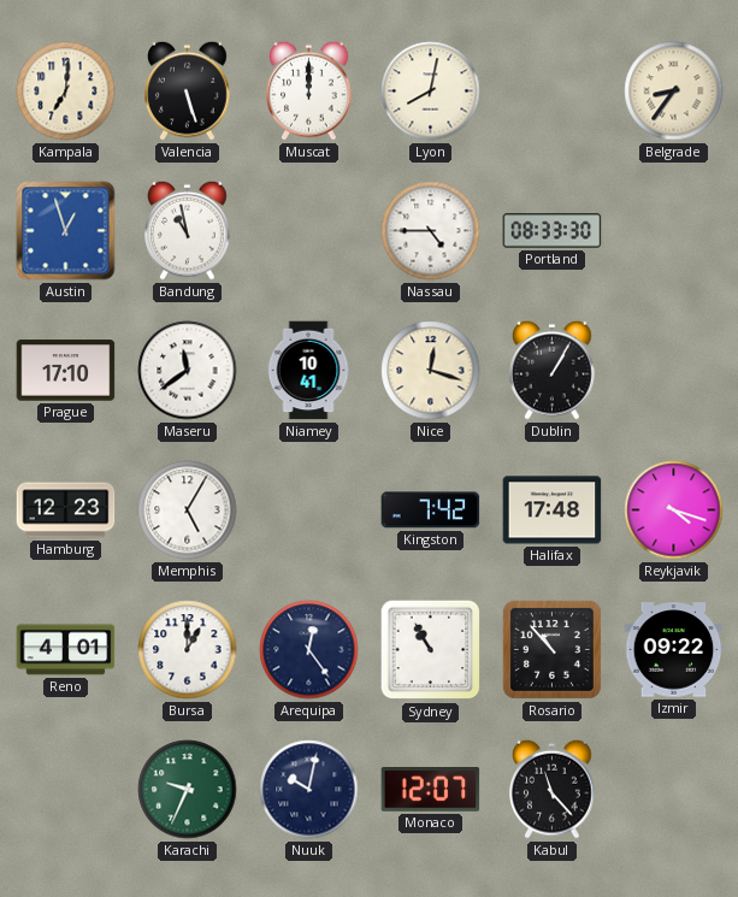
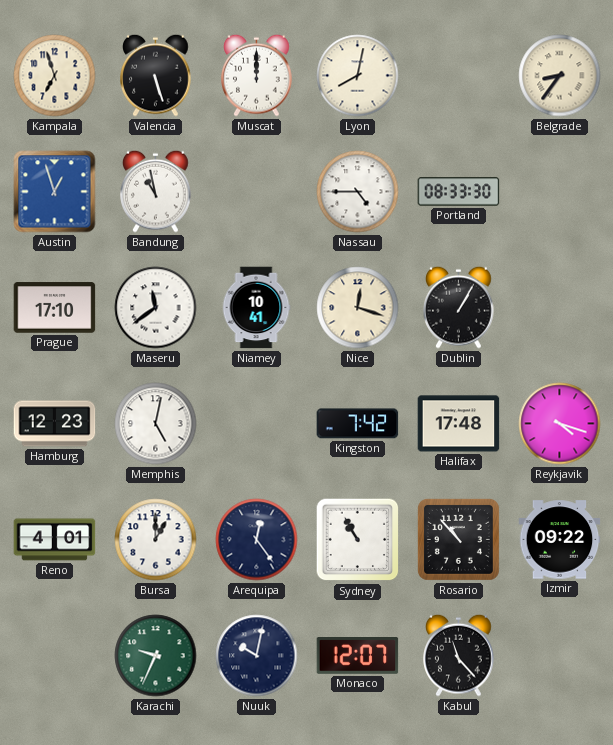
Kampala: 7:01 -> 6:57 (55, 76)
Memphis: 5:05 -> 5:02 (156, 424)
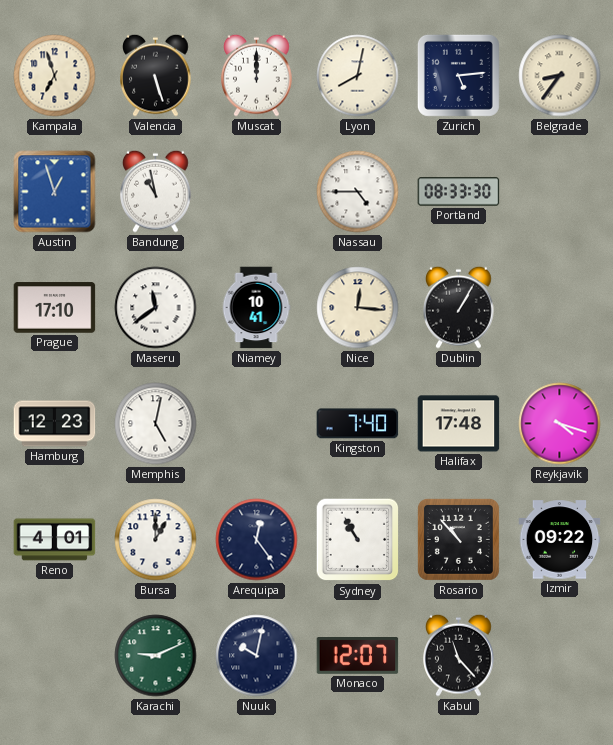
Zurich: none -> 5:14 (458, 75)
Nice: 12:18 -> 12:16 (358, 308)
Kingston: 7:42 -> 7:40 (358, 424)
Karachi: 9:34 -> 9:11 (156, 656)
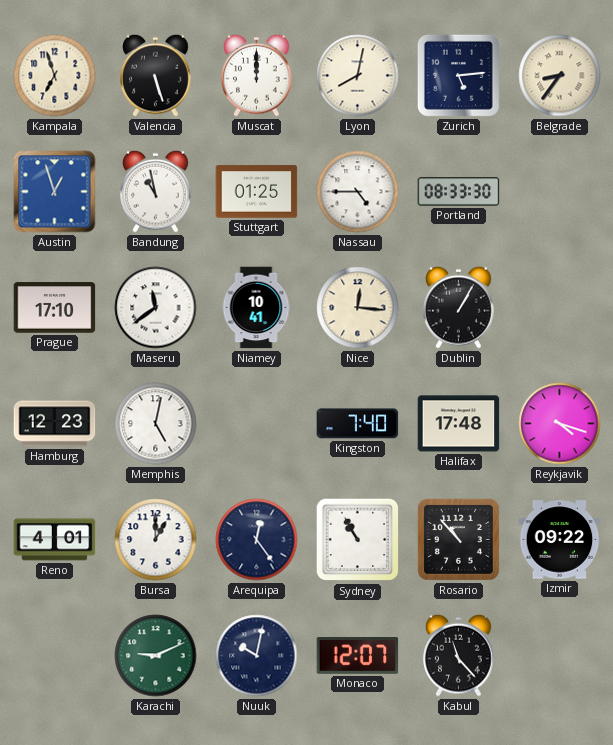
Stuttgart: none -> 01:25 (257, 192)
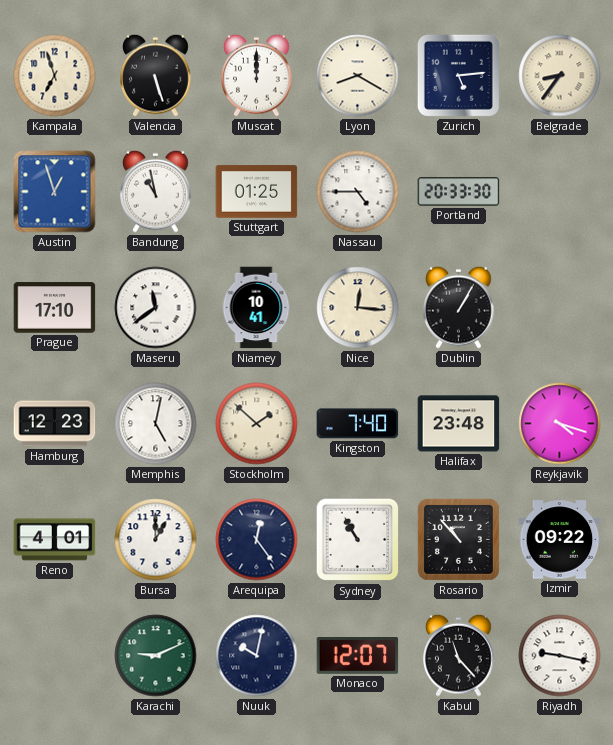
Lyon: 8:02 -> 8:20 (358, 76)
Portland: 08:33 -> 20:33 (459, 192)
Stockholm: none -> 1:52 (257, 424)
Halifax: 17:48 -> 23:48 (459, 424)
Riyadh: none -> 9:17 (560, 656)
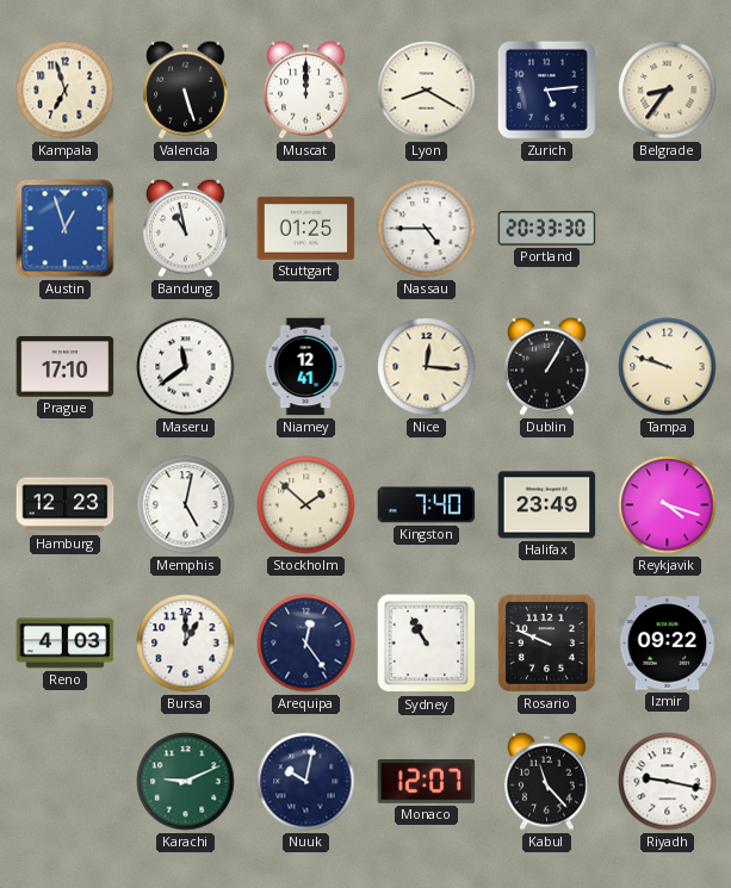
Niamey: 10:41 -> 12:41 (305, 367)
Tampa: none -> 9:48 (668, 367)
Halifax: 23:48 -> 23:49 (547, 505)
Reno: 4:01 -> 4:03 (66, 644)
Rosario: 10:53 -> 9:49 (546, 642)
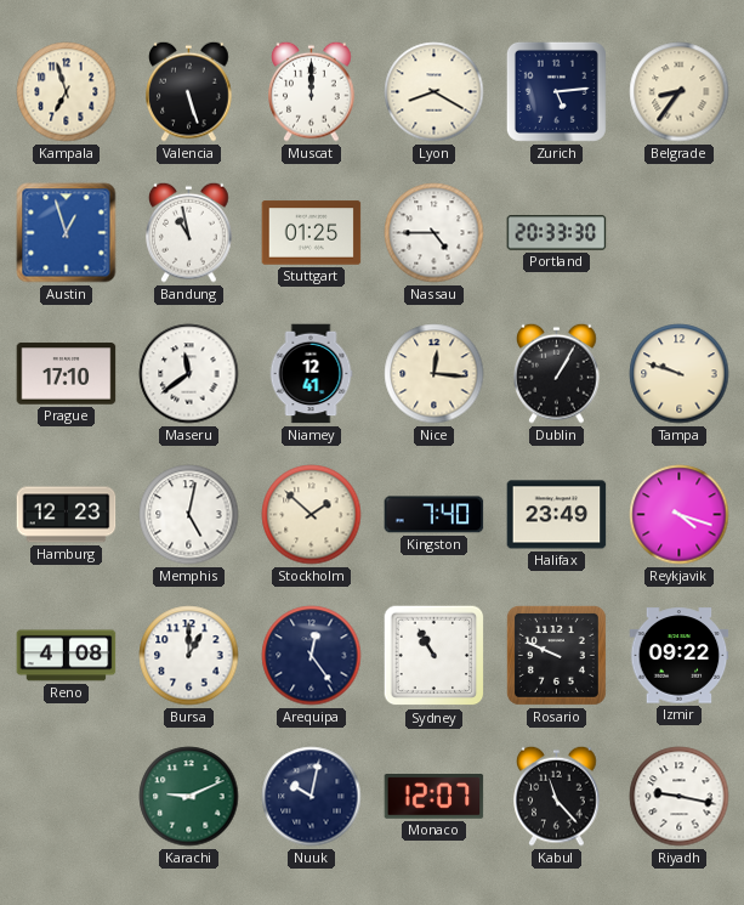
Reno: 4:03 -> 4:08 (67, 656)
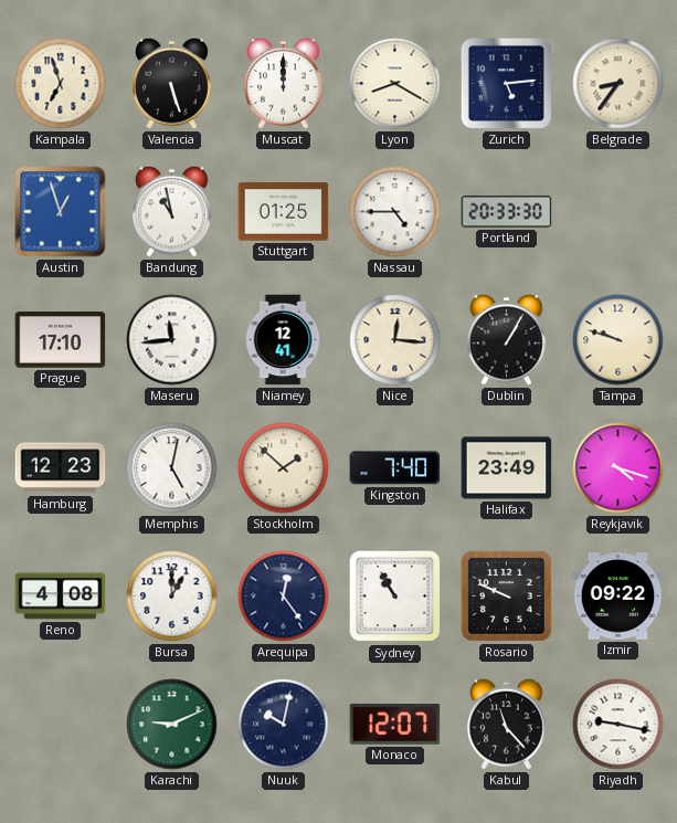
Maseru: 11:39 -> 11:44 (172, 340)
